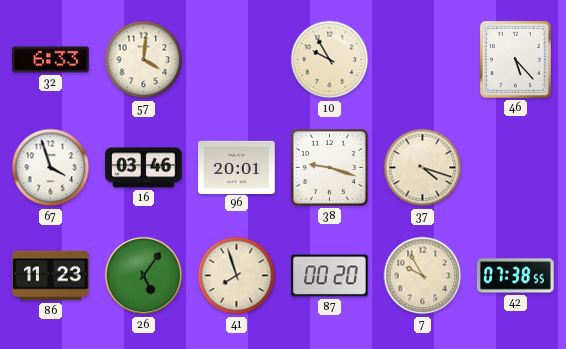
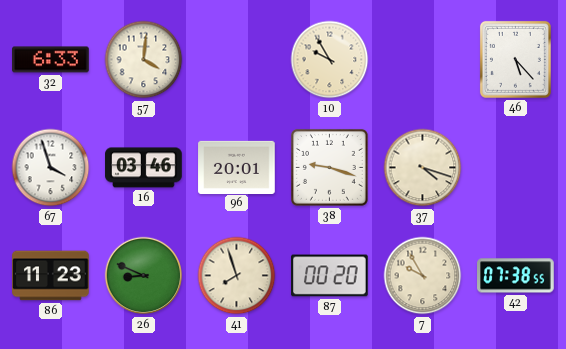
26: 5:06 -> 8:49 (144, 276)
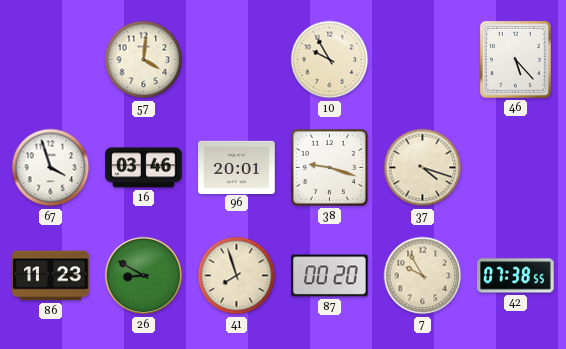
32: 6:33 -> none (51, 60)
26: 8:49 -> 8:50 (144, 276)
